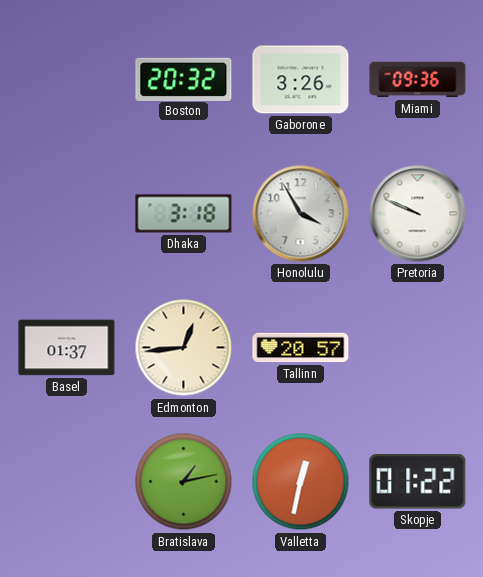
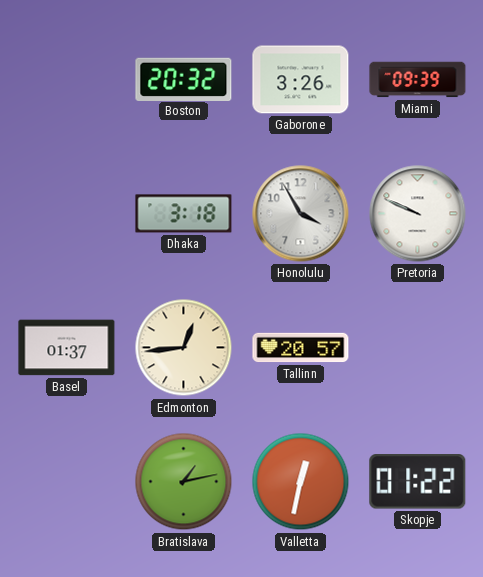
Miami: 09:36 -> 09:39 (418, 80)
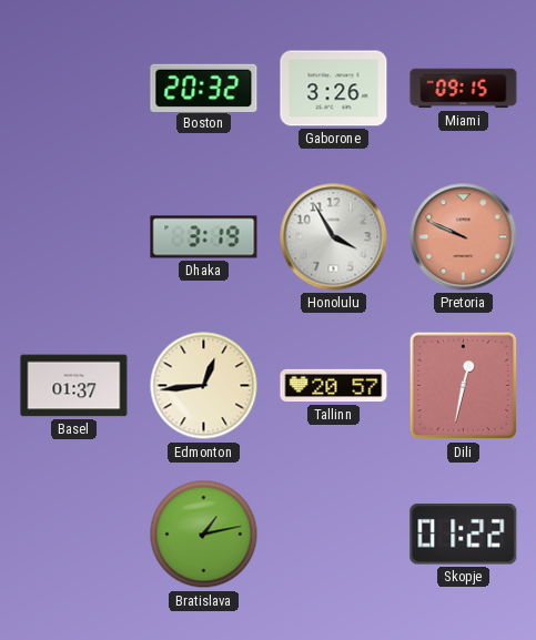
Miami: 09:39 -> 09:15 (464, 89)
Dhaka: 3:18 -> 3:19 (204, 237)
Pretoria dial: white -> salmon (464, 237)
Dili: none -> 12:32 (464, 386)
Valletta: 12:32 -> none (301, 482)
